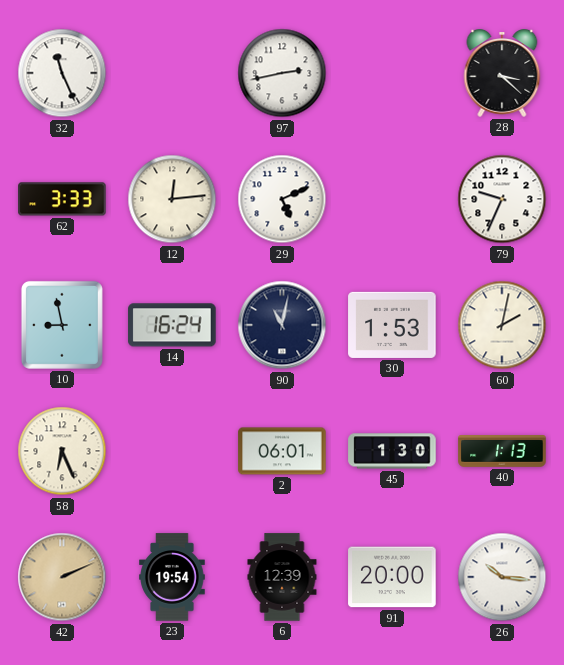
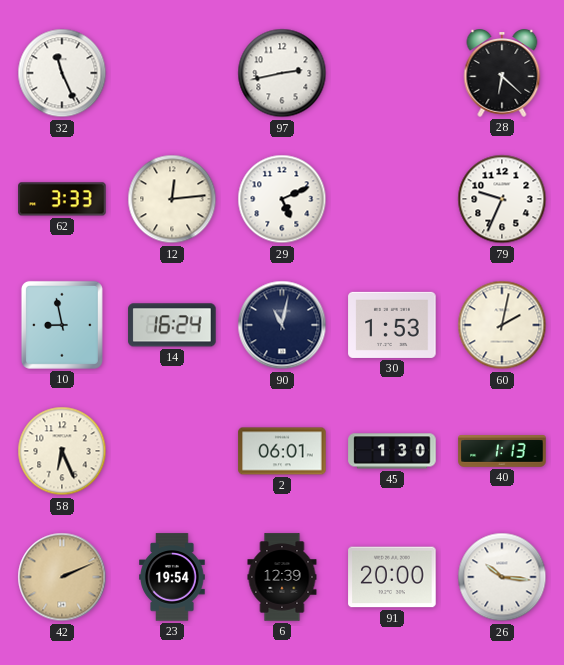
28: 3:22 -> 6:22 (502, 74)
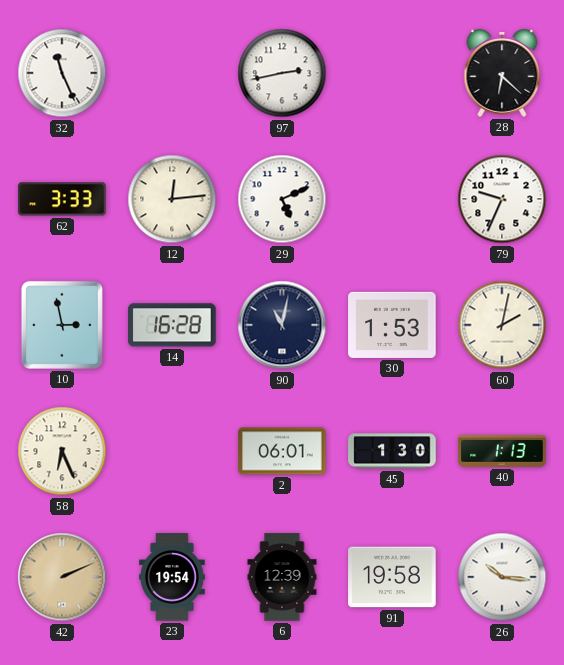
10: 8:58 -> 2:58 (62, 325)
14: 16:24 -> 16:28 (172, 325)
91: 20:00 -> 19:58 (392, 577)
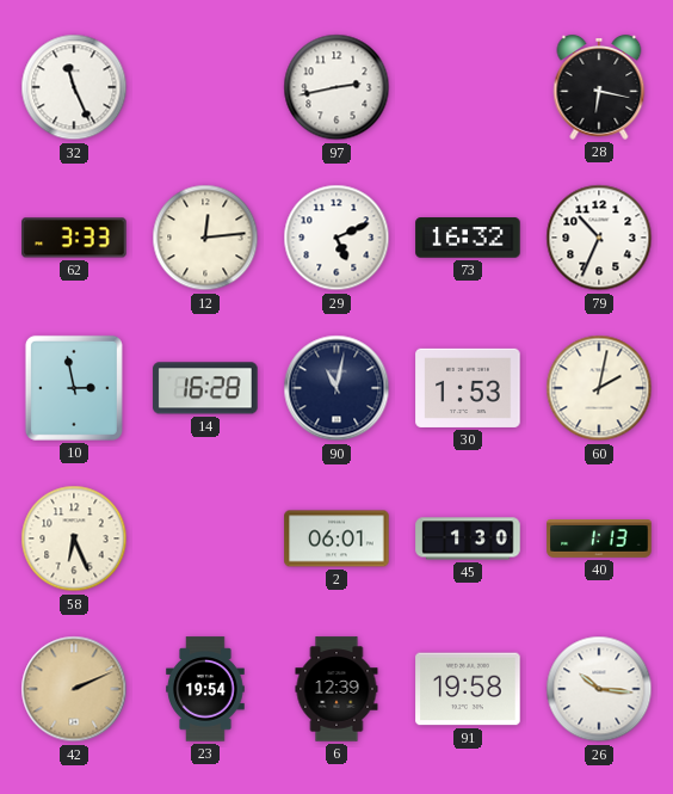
28: 6:22 -> 6:17 (599, 88)
73: none -> 16:32 (468, 238)
79: 9:34 -> 10:34 (599, 238)
